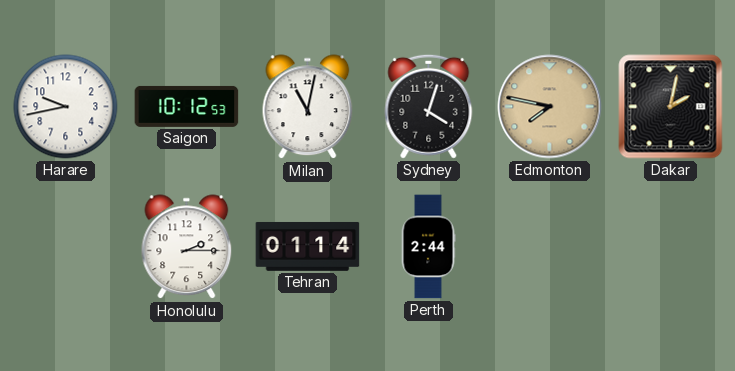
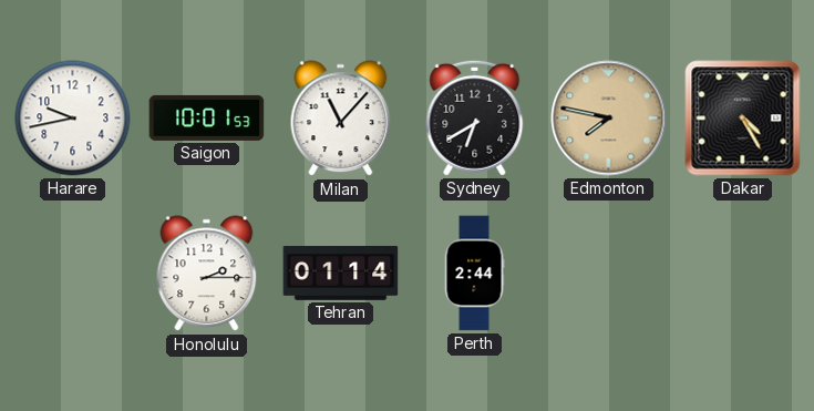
Saigon: 10:12 -> 10:01 (207, 117)
Milan: 11:02 -> 11:07 (341, 119)
Sydney: 4:03 -> 6:40 (475, 117)
Dakar: 2:02 -> 4:25 (743, 119)
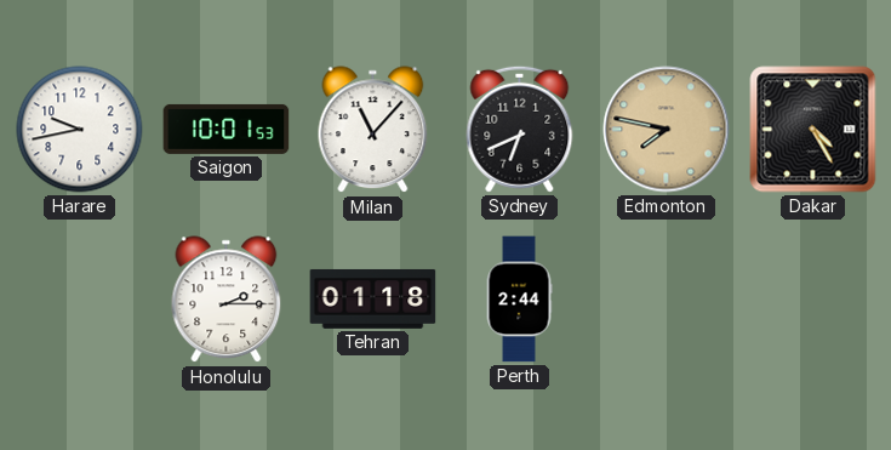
Sydney: 6:40 -> 6:41 (520, 129)
Tehran: 01:14 -> 01:18 (373, 300)
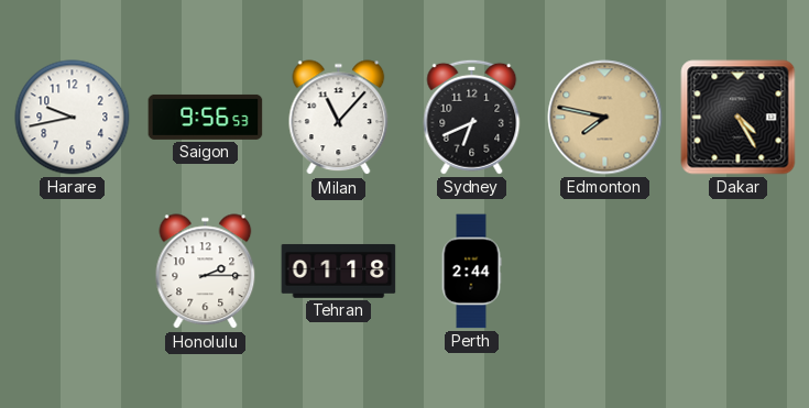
Saigon: 10:01 -> 9:56 (206, 117)
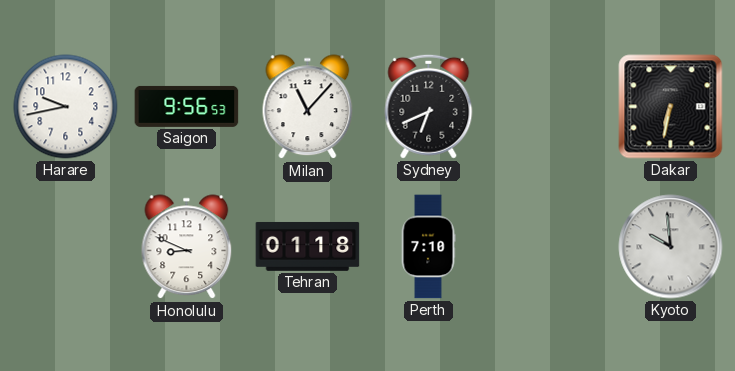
Edmonton: 7:47 -> none (605, 118)
Dakar: 4:25 -> 6:32 (671, 107)
Honolulu: 2:15 -> 8:49 (187, 247)
Perth: 2:44 -> 7:10 (428, 247)
Kyoto: none -> 9:59 (671, 247)
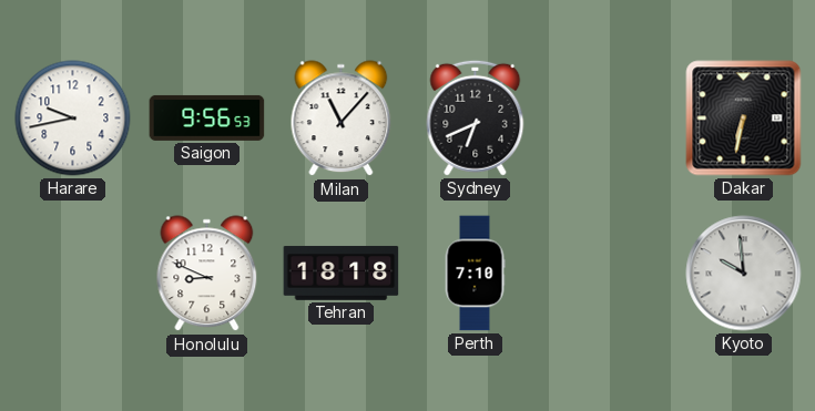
Tehran: 01:18 -> 18:18 (342, 274)
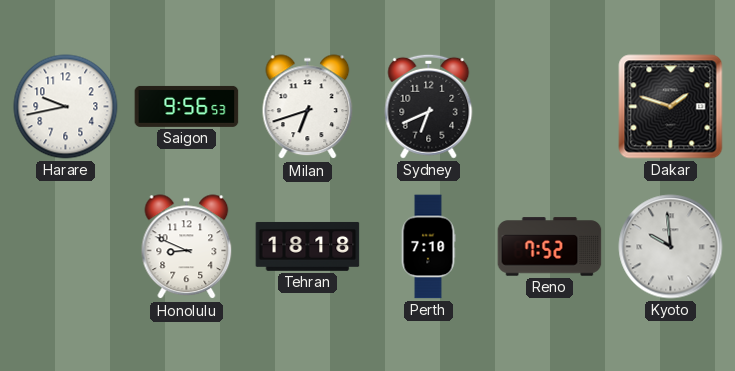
Milan: 11:07 -> 6:42 (308, 107)
Dakar: 6:32 -> 1:48 (671, 107)
Reno: none -> 7:52 (550, 247)
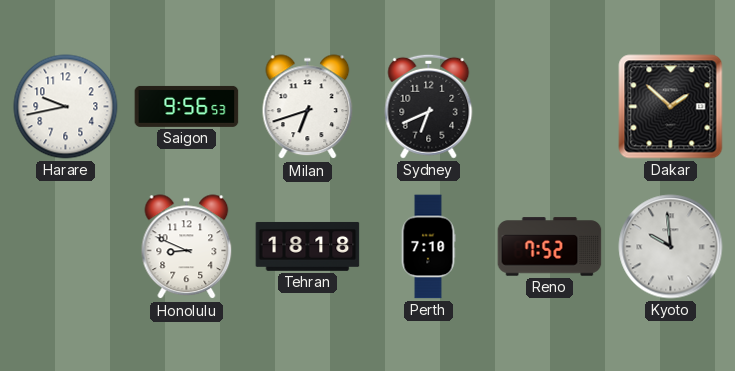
Dakar: 1:48 -> 1:52 (671, 107)
